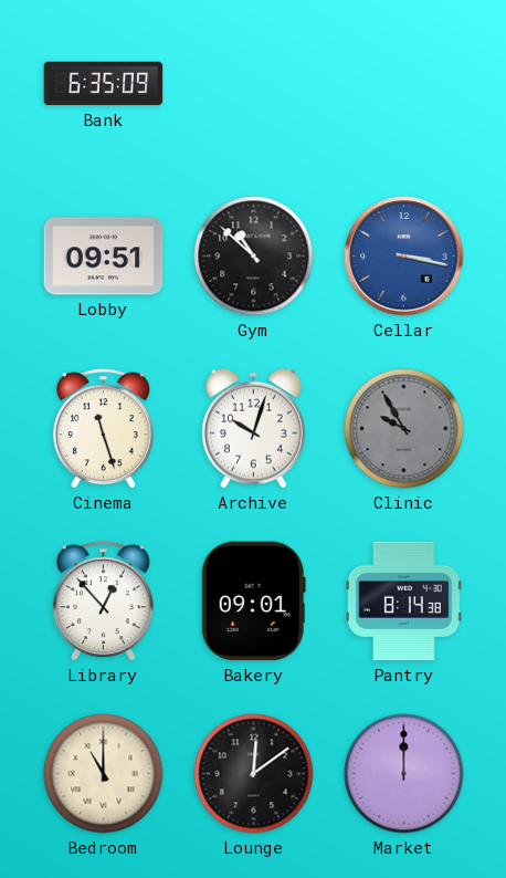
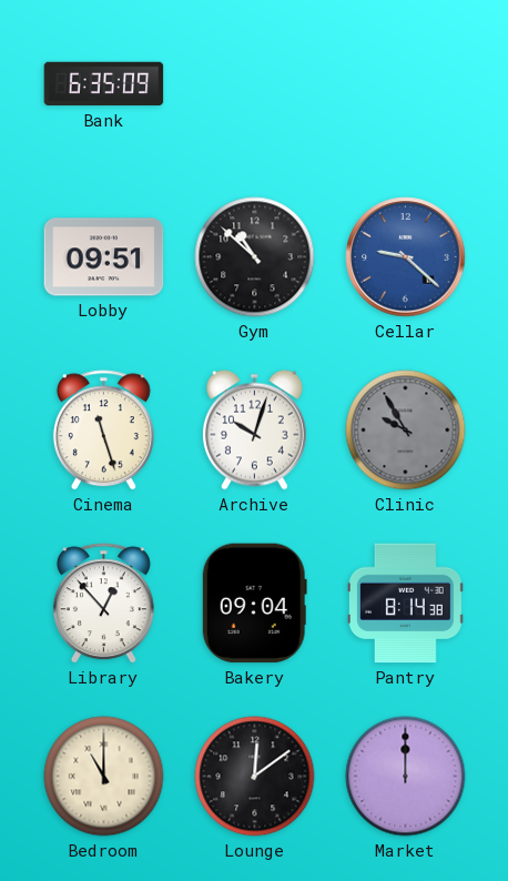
Cellar: 3:17 -> 9:22 (406, 257)
Bakery: 09:01 -> 09:04 (254, 604)
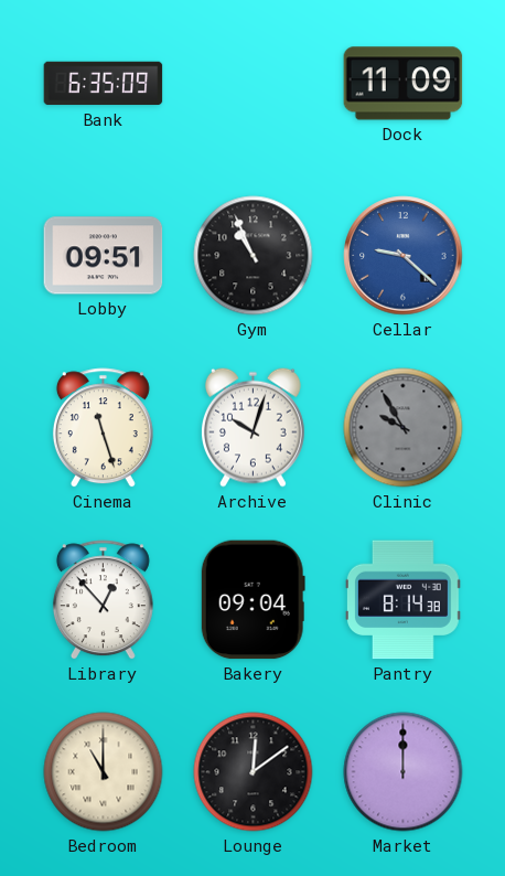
Dock: none -> 11:09 (404, 84)
Gym: 10:52 -> 10:56 (254, 256)
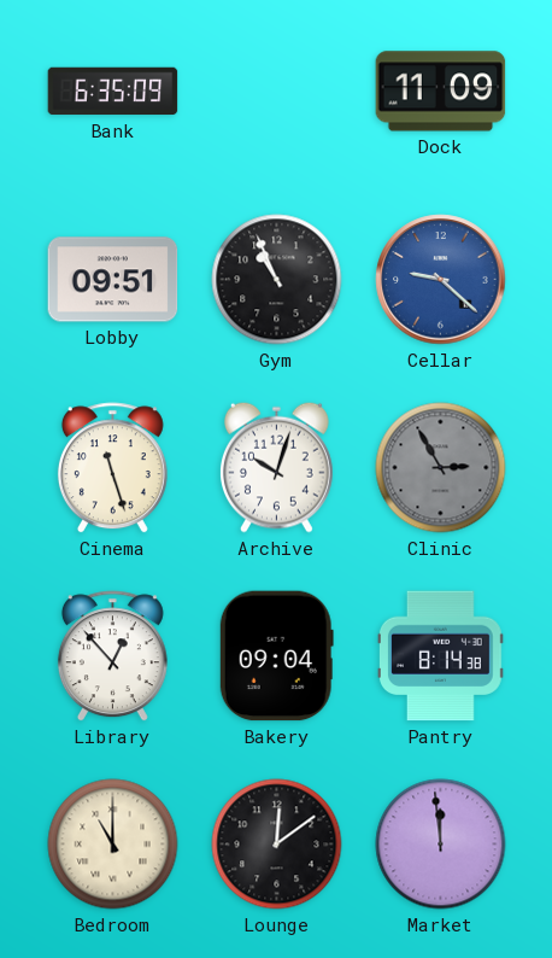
Clinic: 9:55 -> 2:55 (441, 468)
Market: 12:00 -> 11:59 (441, 845)
